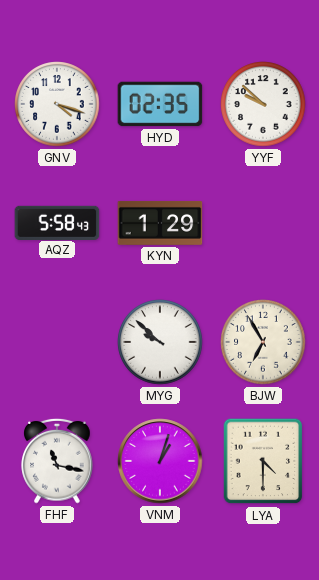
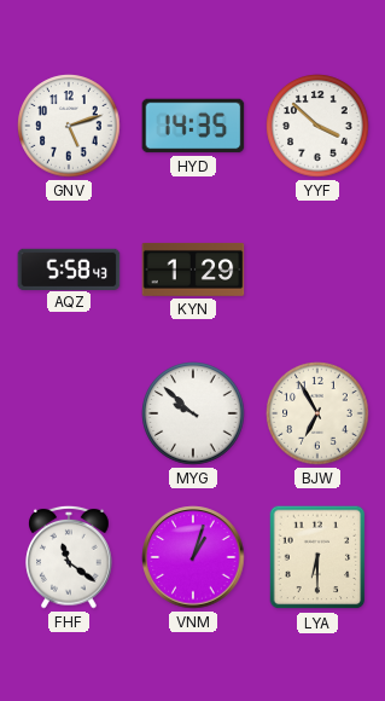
GNV: 4:18 -> 5:12 (69, 126)
HYD: 02:35 -> 14:35 (193, 126)
YYF: 9:52 -> 3:52 (317, 126)
FHF: 11:17 -> 11:21 (69, 557)
LYA: 4:30 -> 6:30 (317, 557)
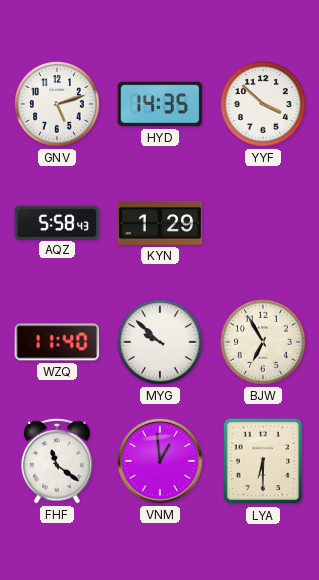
WZQ: none -> 11:40 (57, 342)
VNM: 1:03 -> 12:59 (160, 461)
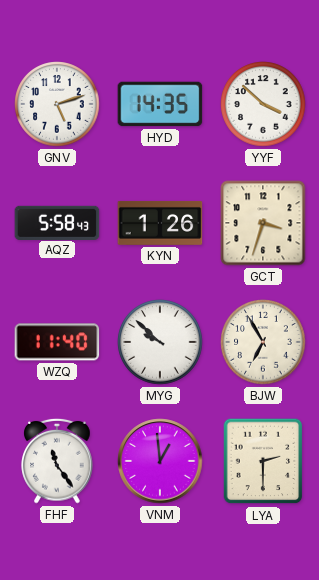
KYN: 1:29 -> 1:26 (160, 223)
GCT: none -> 3:33 (263, 223)
FHF: 11:21 -> 11:24 (57, 461)
LYA: 6:30 -> 2:30 (263, 461)
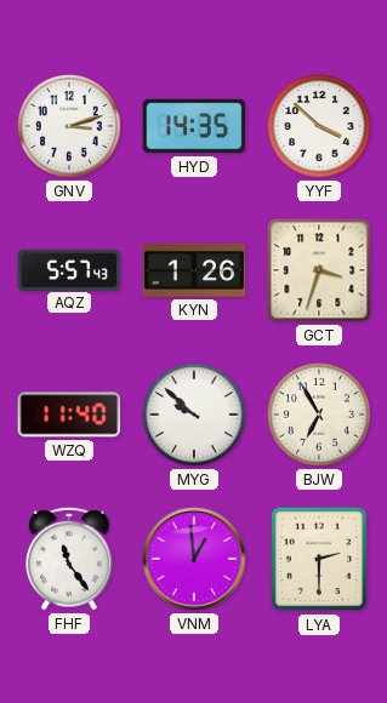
GNV: 5:12 -> 3:12 (69, 126)
AQZ: 5:58 -> 5:57 (69, 269)
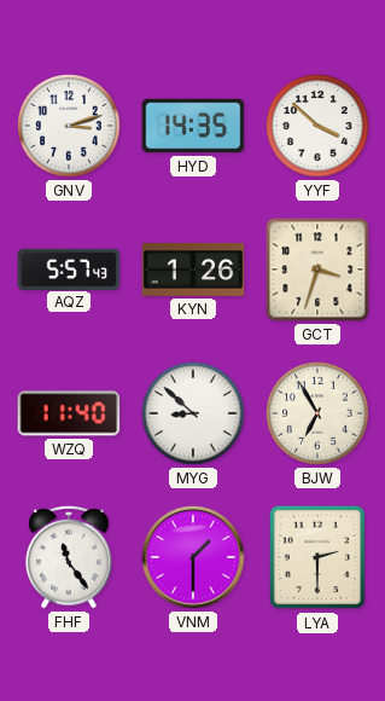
MYG: 9:52 -> 8:52 (193, 413)
VNM: 12:59 -> 1:30 (193, 557)
